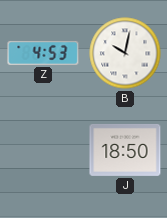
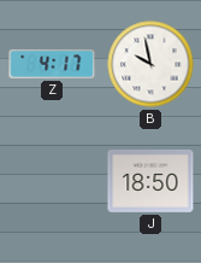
Z: 4:53 -> 4:17 (52, 64)
B: 10:02 -> 9:58 (150, 64)
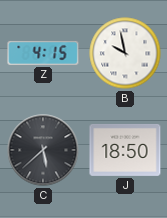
Z: 4:17 -> 4:15 (43, 53)
C: none -> 5:38 (43, 150)
